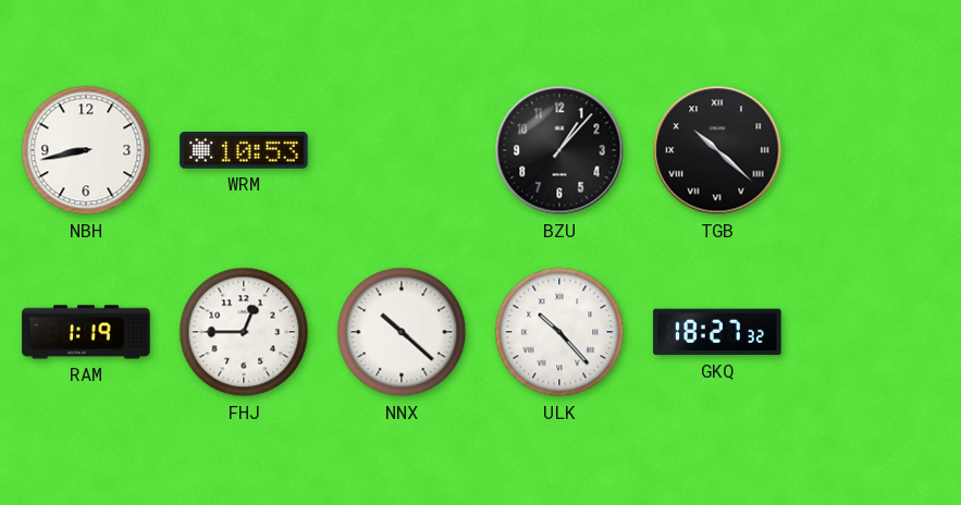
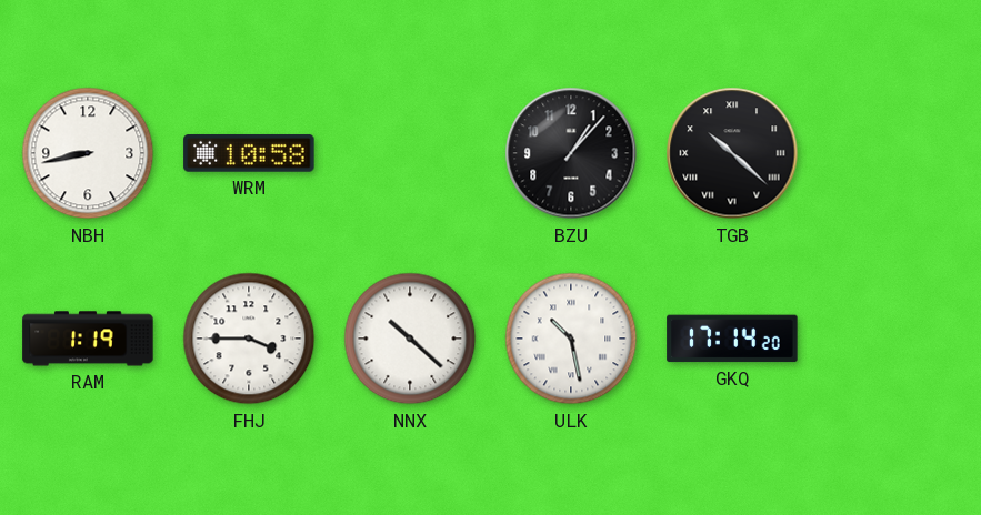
WRM: 10:53 -> 10:58 (249, 154)
FHJ: 12:45 -> 3:45 (249, 339)
ULK: 10:23 -> 10:28 (571, 339)
GKQ: 18:27 -> 17:14 (732, 339)
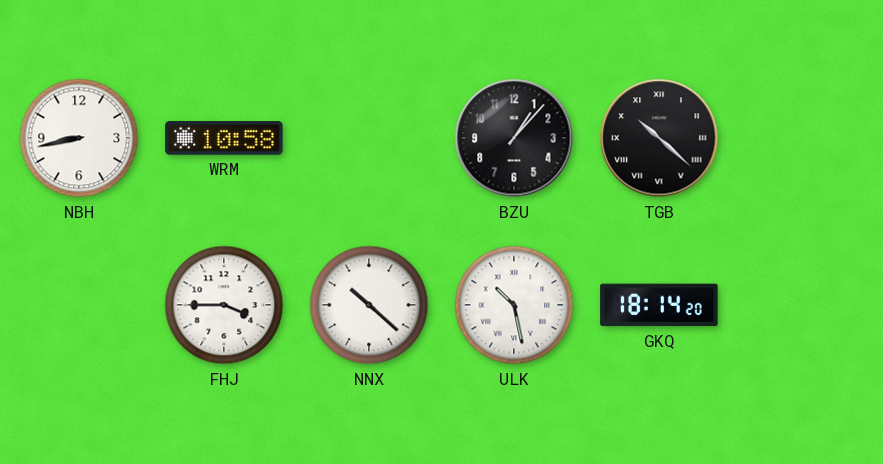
RAM: 1:19 -> none (88, 339)
GKQ: 17:14 -> 18:14 (659, 305)
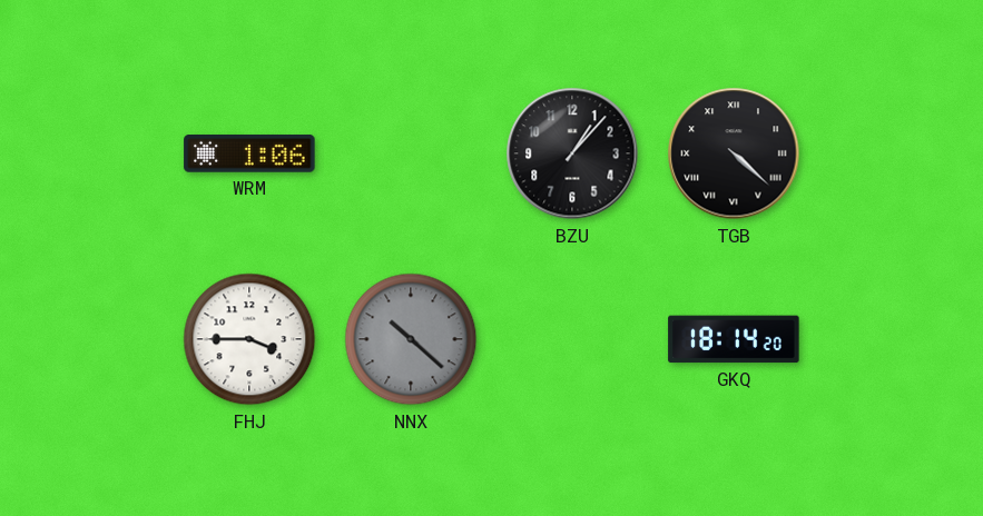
NBH: 8:43 -> none (79, 138)
WRM: 10:58 -> 1:06 (249, 155)
TGB: 10:22 -> 4:22 (734, 153)
NNX dial: white -> grey (411, 339)
ULK: 10:28 -> none (514, 305)
